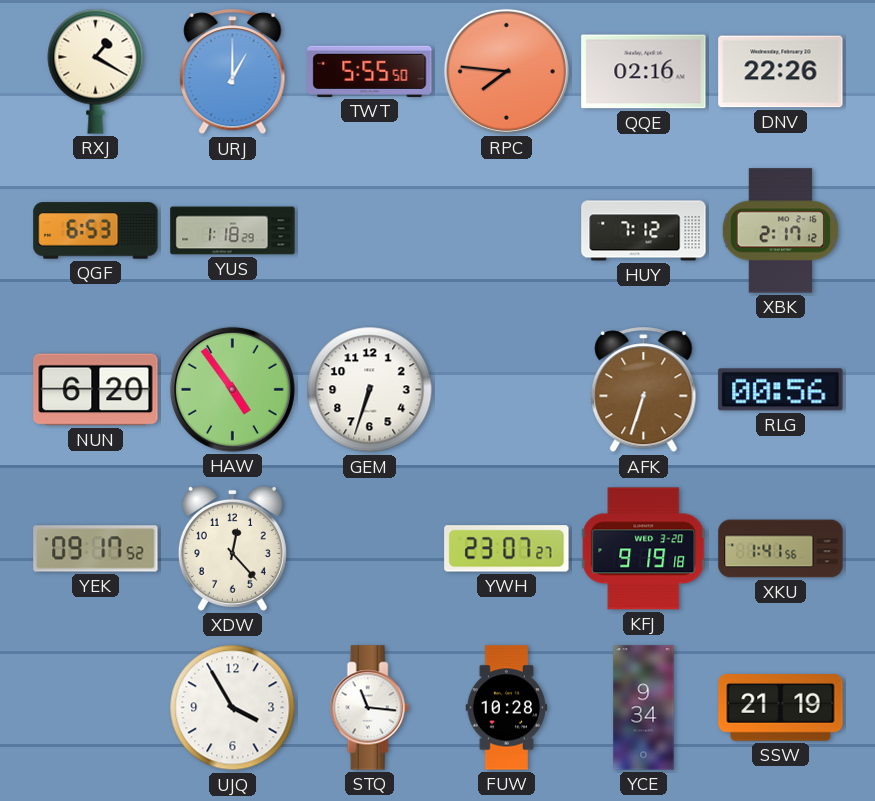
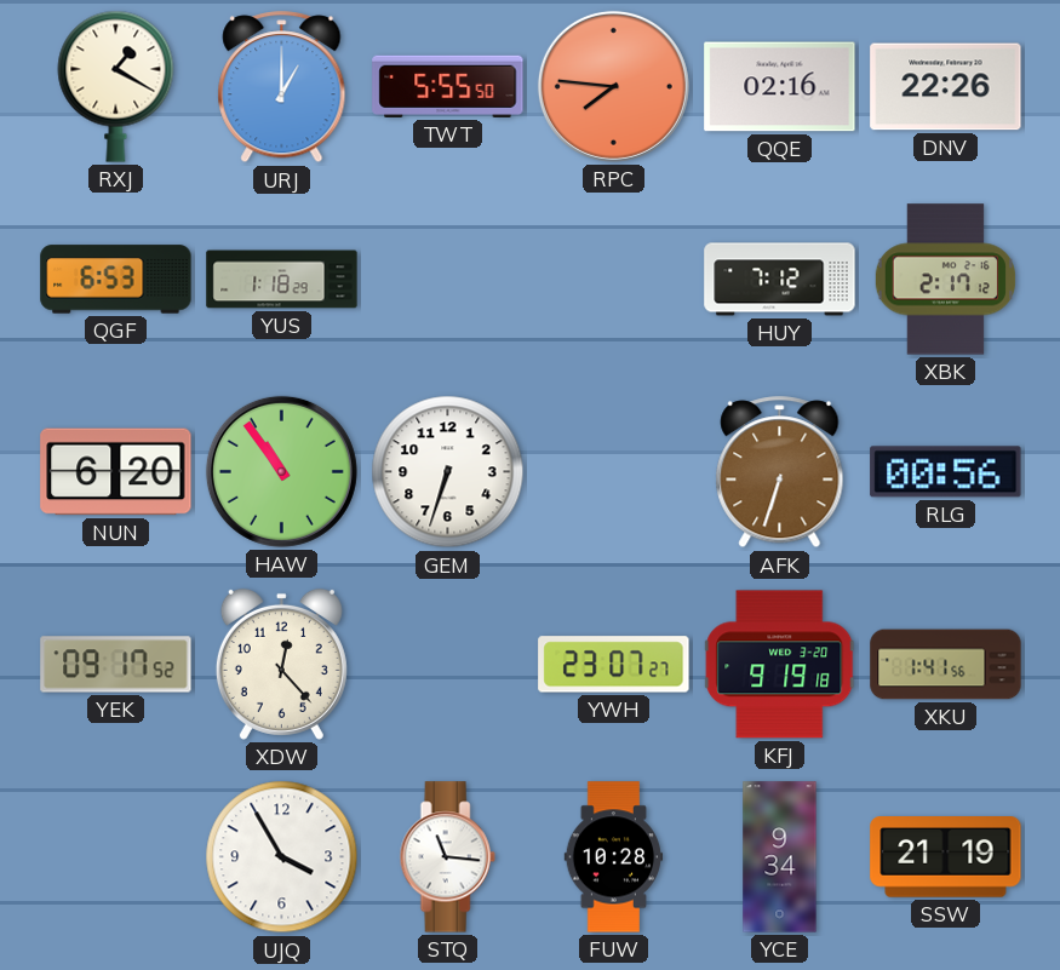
HAW: 4:54 -> 10:54 (281, 471)
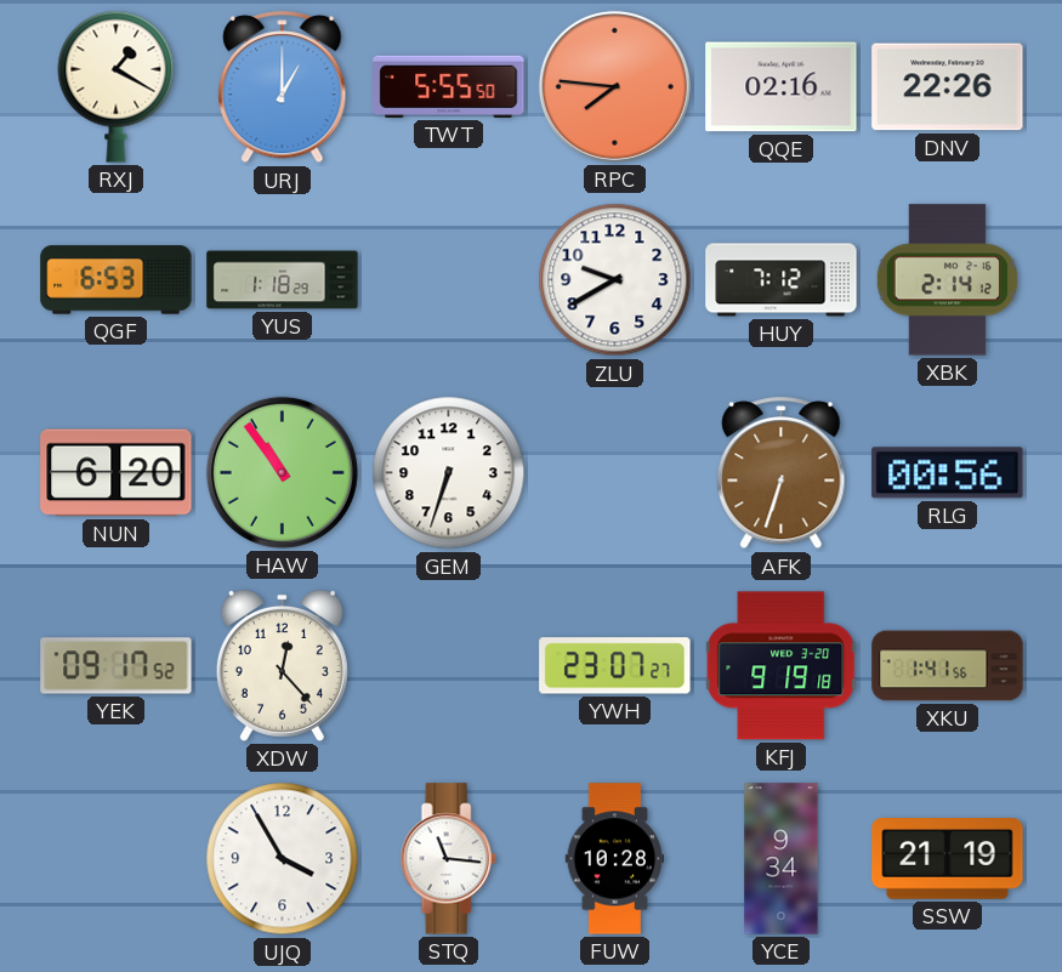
ZLU: none -> 9:40 (615, 280)
XBK: 2:17 -> 2:14 (947, 280)
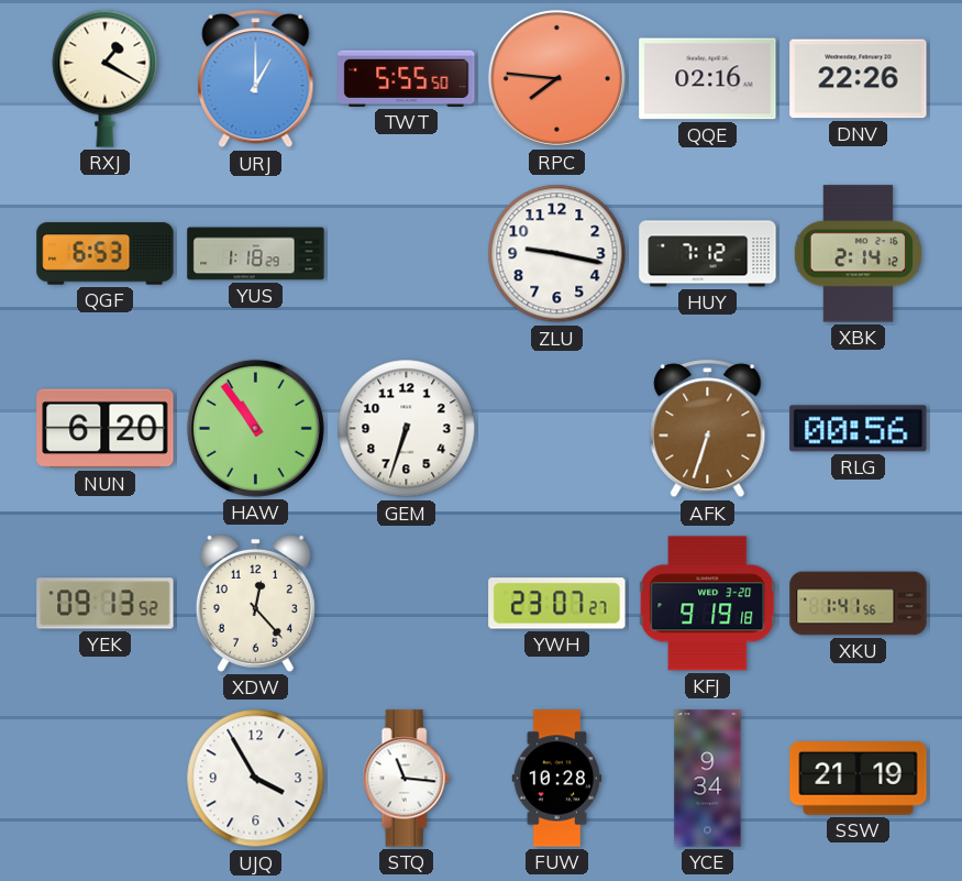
ZLU: 9:40 -> 9:17 (557, 254)
YEK: 09:17 -> 09:13 (106, 604)
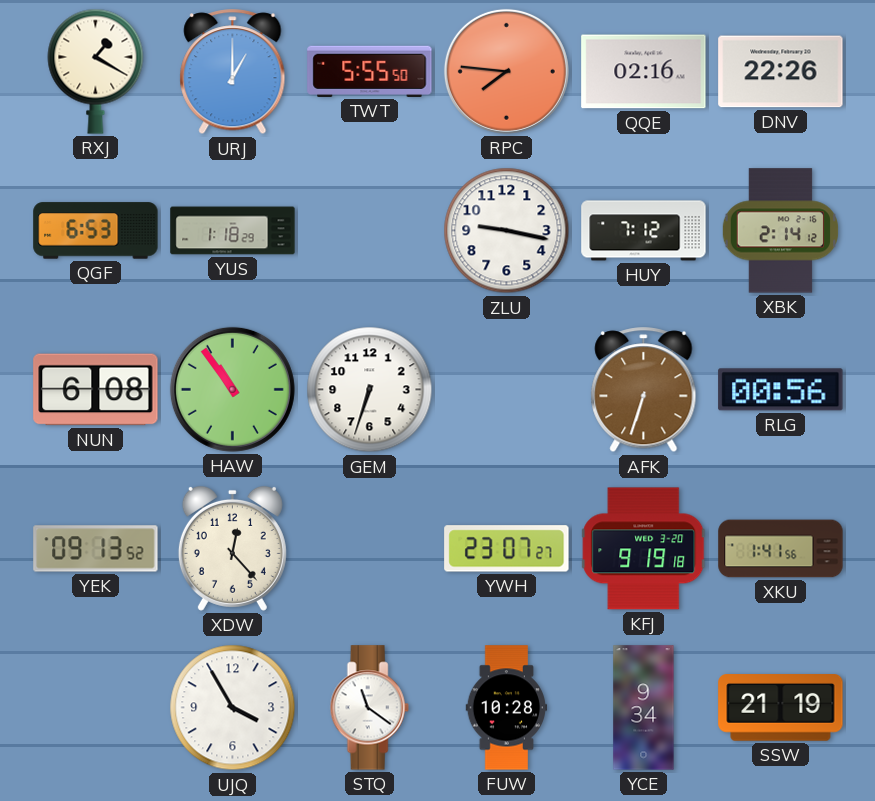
NUN: 6:20 -> 6:08 (96, 390)
STQ: 11:16 -> 11:21 (369, 708)
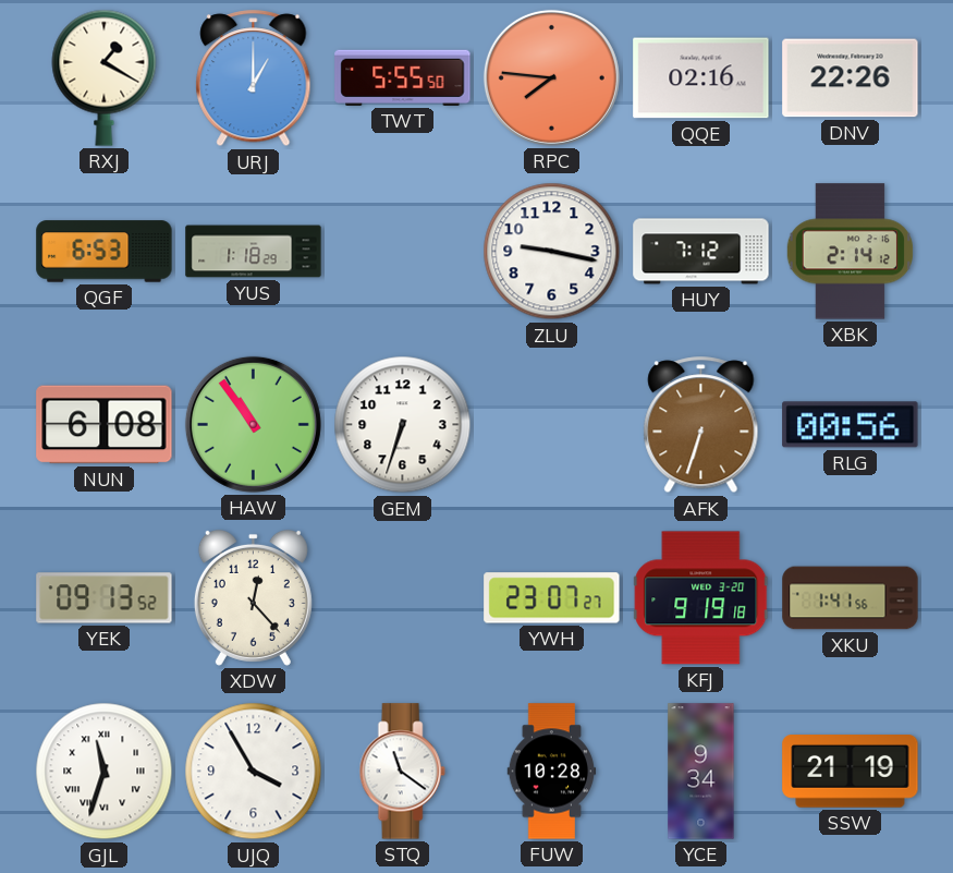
GJL: none -> 11:33 (105, 772)
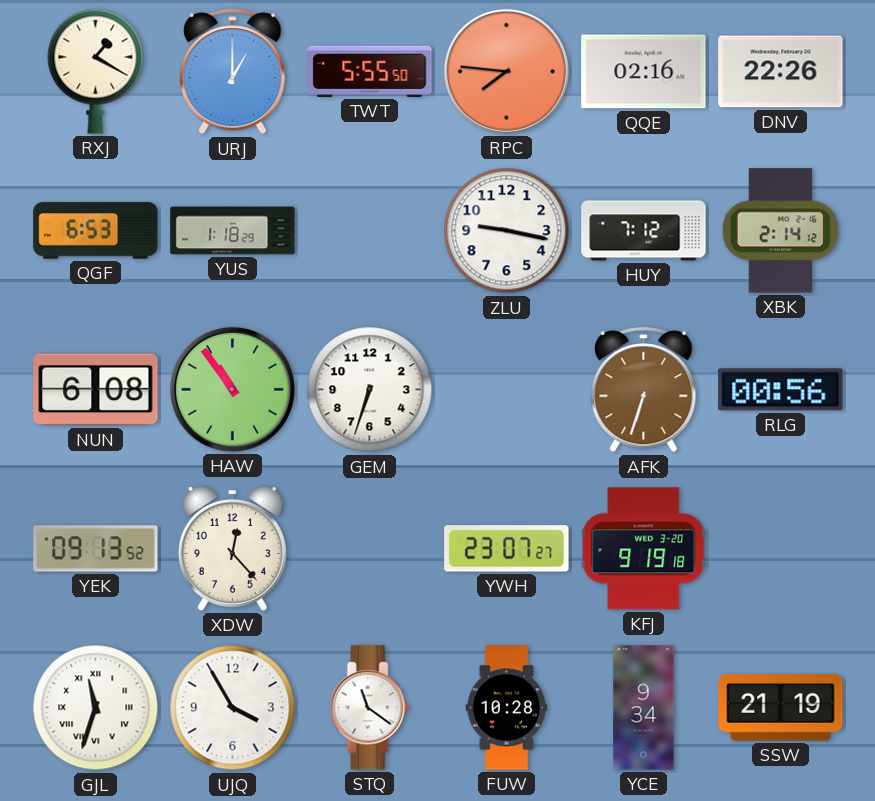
XKU: 1:41 -> none (851, 598)
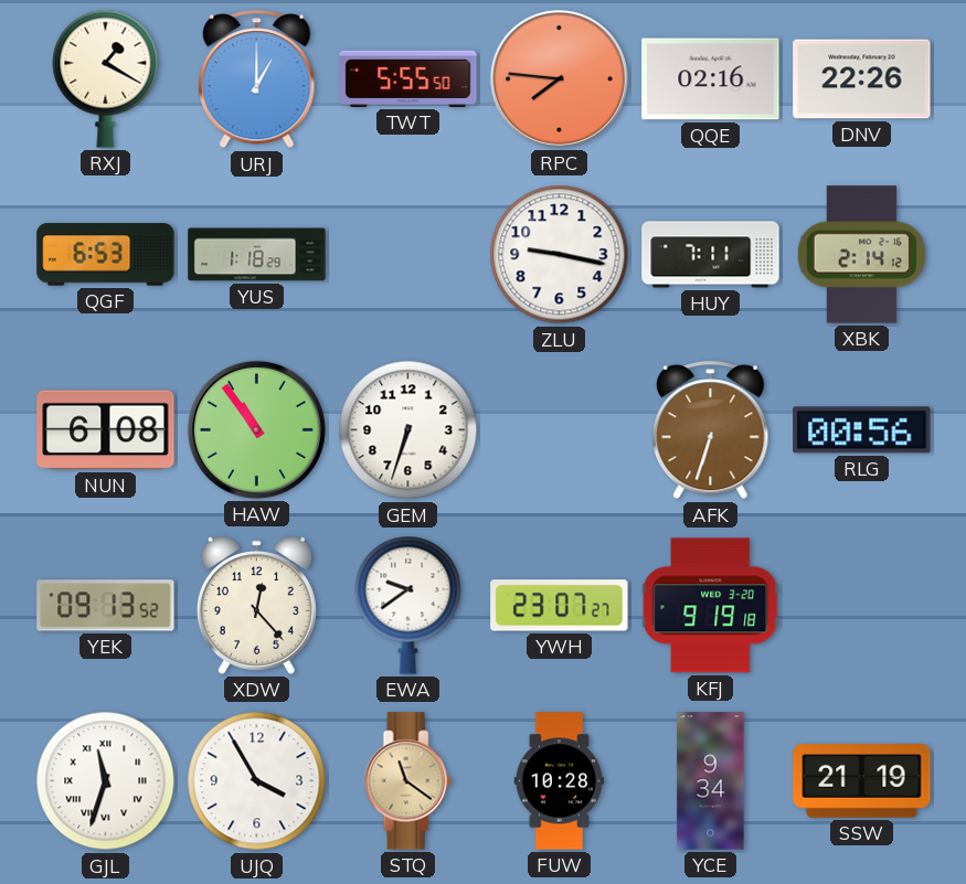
HUY: 7:12 -> 7:11 (711, 255)
EWA: none -> 9:39 (408, 605)
STQ dial: white -> champagne (407, 781)
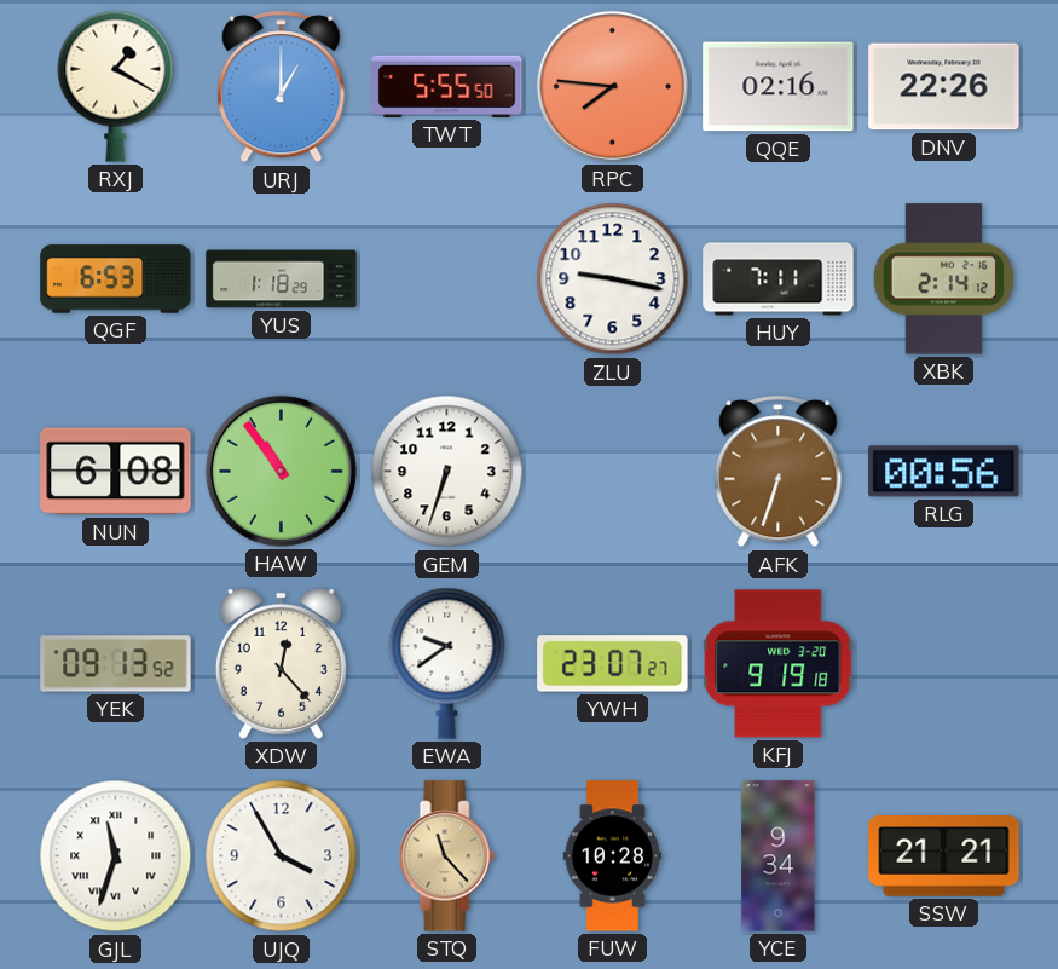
STQ: 11:21 -> 11:23 (446, 856)
SSW: 21:19 -> 21:21 (944, 856)
